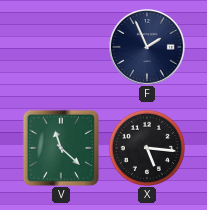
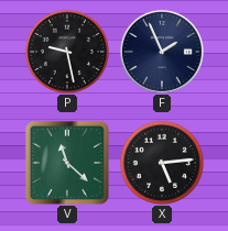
P: none -> 9:28 (67, 52)
X: 5:16 -> 5:14 (162, 163)
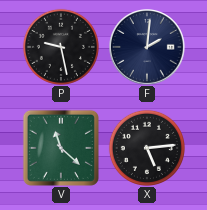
F: 1:56 -> 2:01 (147, 47)
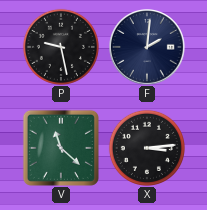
X: 5:14 -> 3:14 (147, 148)
